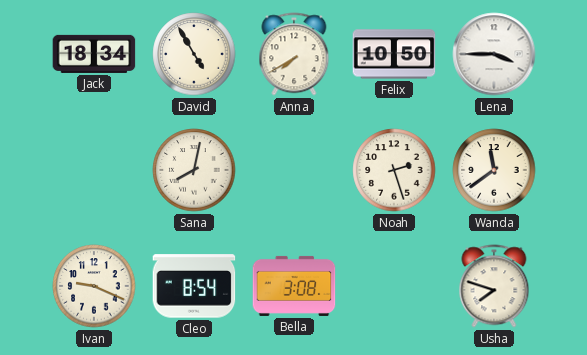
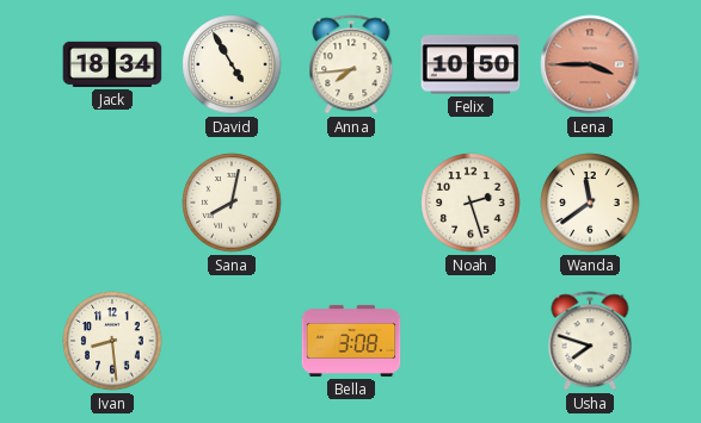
Anna: 7:40 -> 7:44 (351, 64)
Lena dial: white -> salmon (590, 64)
Ivan: 9:19 -> 8:29 (112, 341)
Cleo: 8:54 -> none (194, 286)
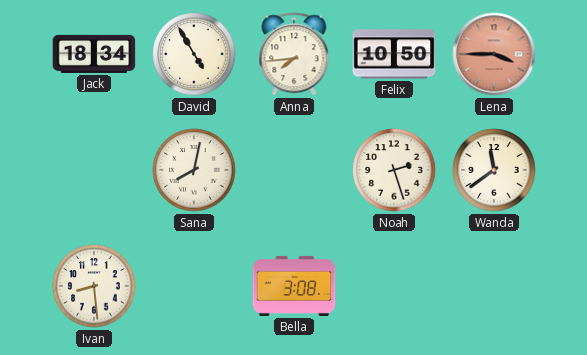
Usha: 7:48 -> none (590, 341)
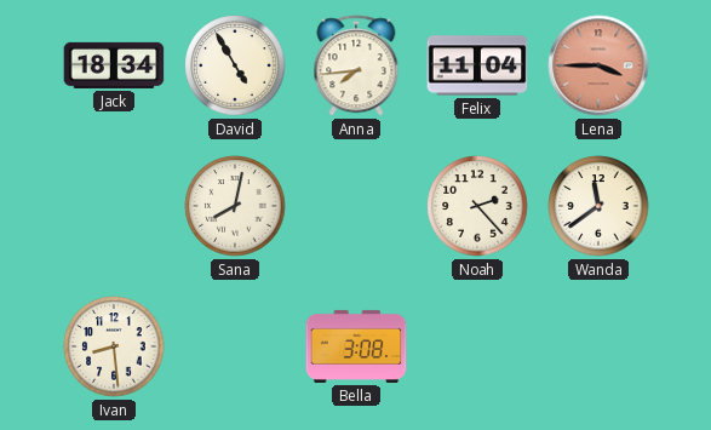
Felix: 10:50 -> 11:04 (477, 65)
Noah: 2:27 -> 2:23 (477, 206)
